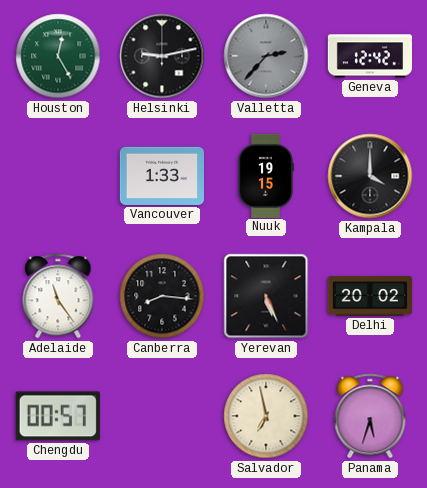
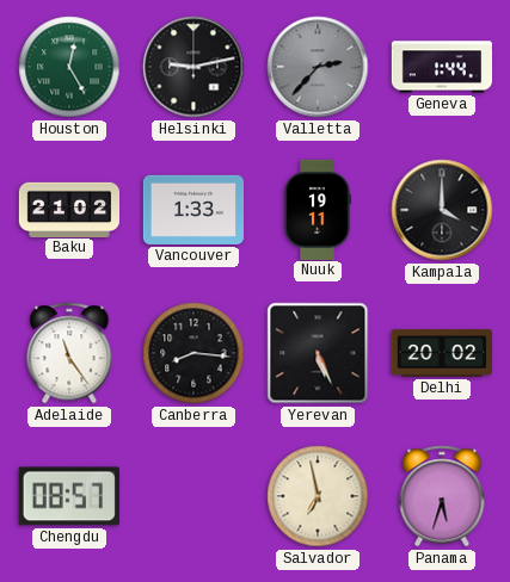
Geneva: 12:42 -> 1:44 (441, 67)
Baku: none -> 21:02 (68, 209)
Nuuk: 19:15 -> 19:11 (318, 209)
Chengdu: 00:57 -> 08:57 (69, 496)
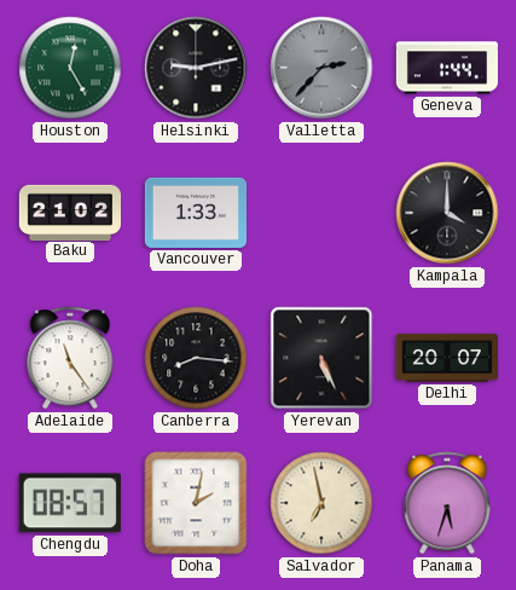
Nuuk: 19:11 -> none (318, 209)
Delhi: 20:02 -> 20:07 (446, 358)
Doha: none -> 2:02 (196, 503)
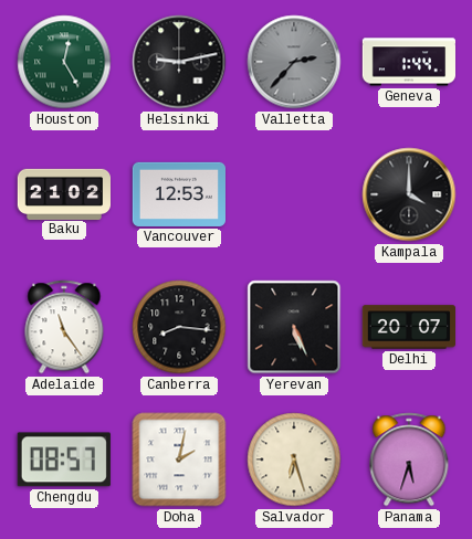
Vancouver: 1:33 -> 12:53 (178, 194)
Salvador: 6:58 -> 6:27 (294, 459)
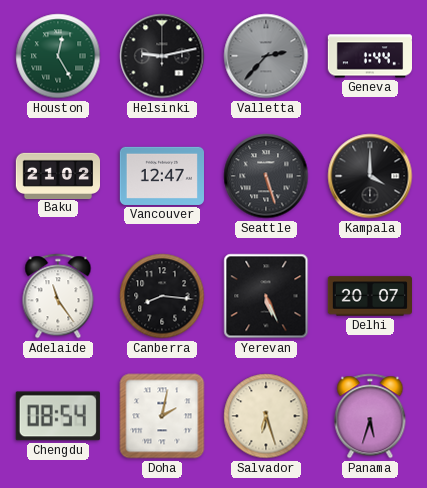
Vancouver: 12:53 -> 12:47 (161, 176)
Seattle: none -> 5:27 (266, 176)
Chengdu: 08:57 -> 08:54 (58, 416)
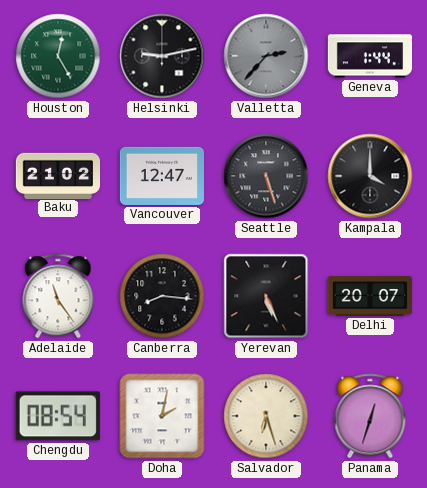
Panama: 5:33 -> 12:33 (370, 416)
